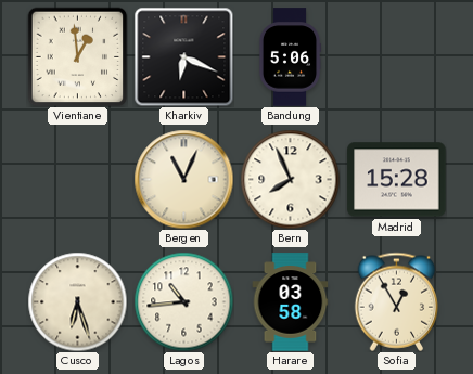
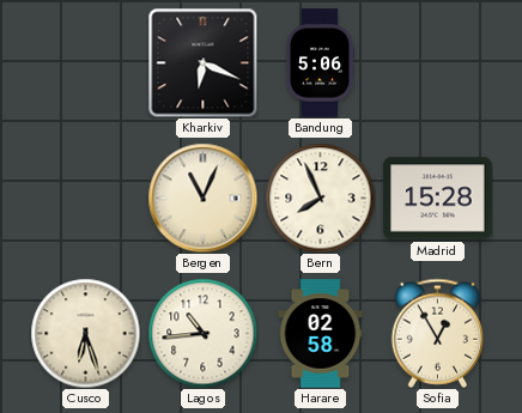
Vientiane: 12:59 -> none (77, 56)
Harare: 03:58 -> 02:58 (321, 334)
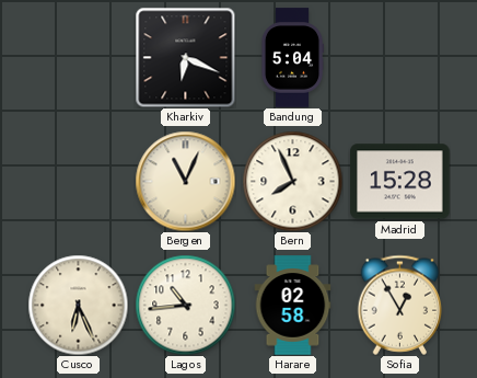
Bandung: 5:06 -> 5:04 (292, 58)
Cusco: 6:27 -> 6:26 (78, 305)
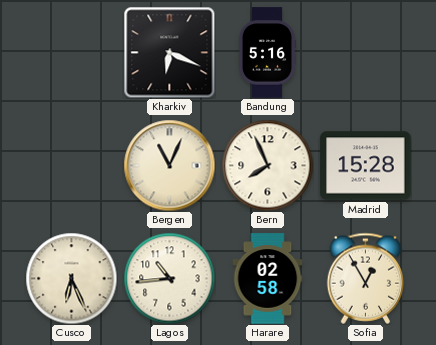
Bandung: 5:04 -> 5:16 (267, 53)
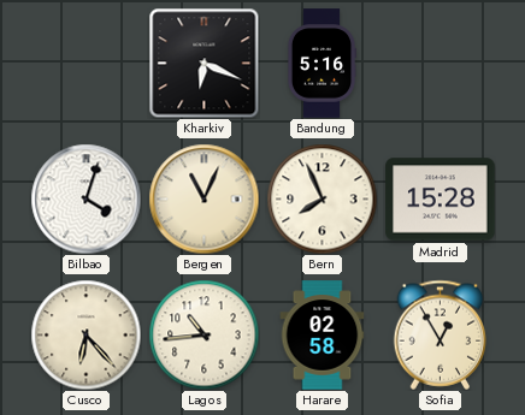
Bilbao: none -> 4:03 (85, 198)
Cusco: 6:26 -> 6:23 (85, 334)
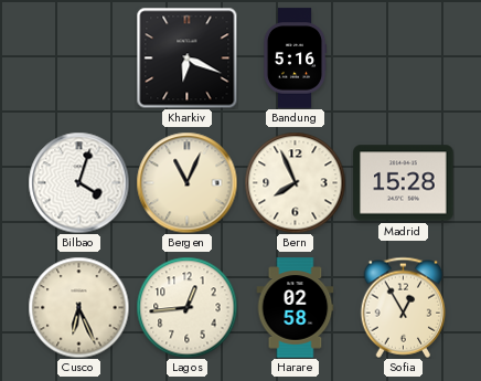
Cusco: 6:23 -> 6:26 (78, 307)
Lagos: 10:44 -> 12:44 (186, 307)
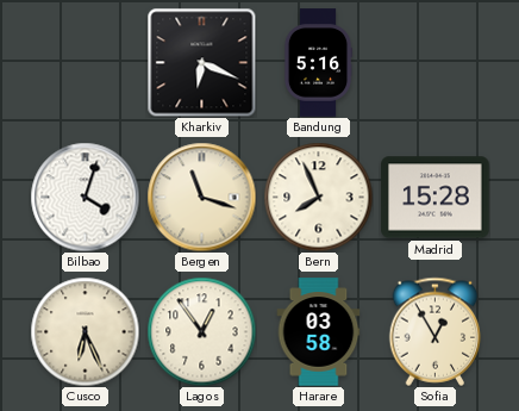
Bergen: 11:04 -> 11:18 (201, 197)
Lagos: 12:44 -> 12:54 (201, 331)
Harare: 02:58 -> 03:58 (319, 332)
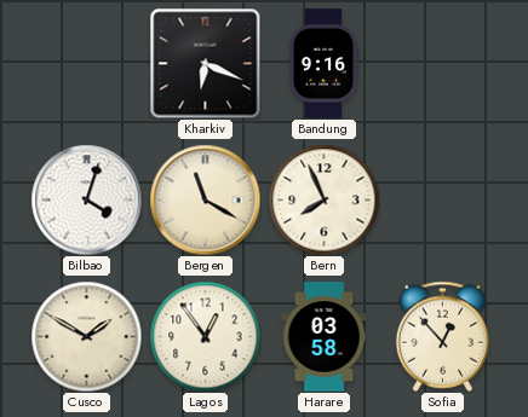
Bandung: 5:16 -> 9:16 (323, 64)
Bergen: 11:18 -> 11:20 (205, 199)
Madrid: 15:28 -> none (436, 198)
Cusco: 6:26 -> 1:50 (86, 336)
Sofia: 12:55 -> 12:53 (443, 336)
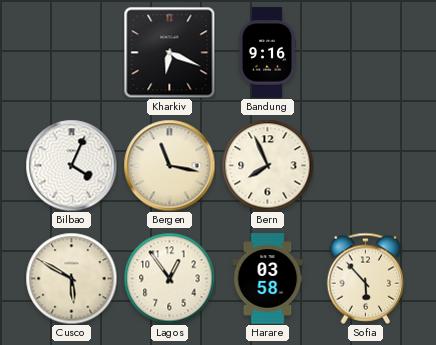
Bilbao: 4:03 -> 4:04 (71, 165)
Bergen: 11:20 -> 11:17 (169, 165)
Cusco: 1:50 -> 5:50 (71, 278)
Sofia: 12:53 -> 5:53 (366, 278)
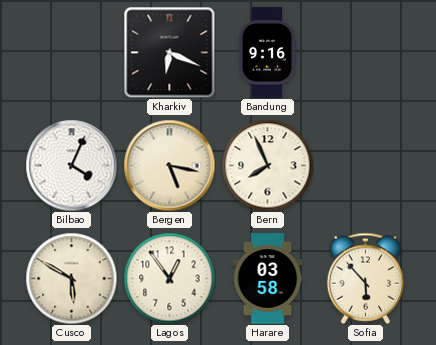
Bergen: 11:17 -> 5:17 (169, 165)
